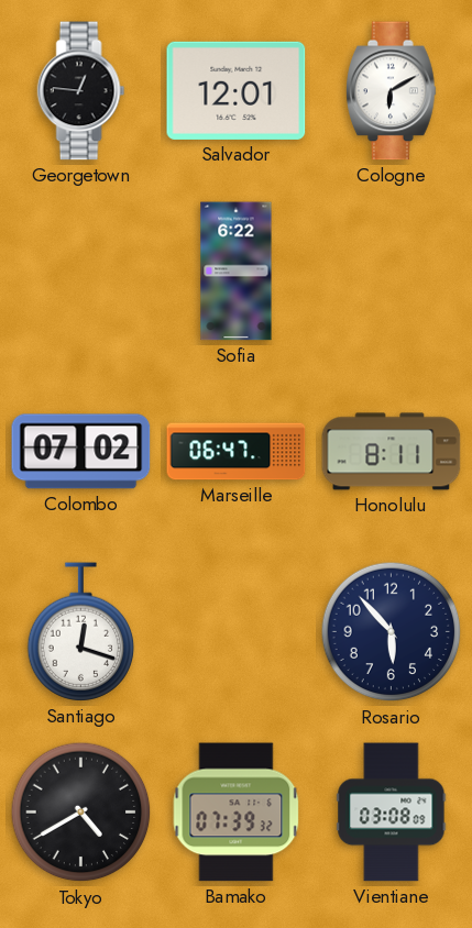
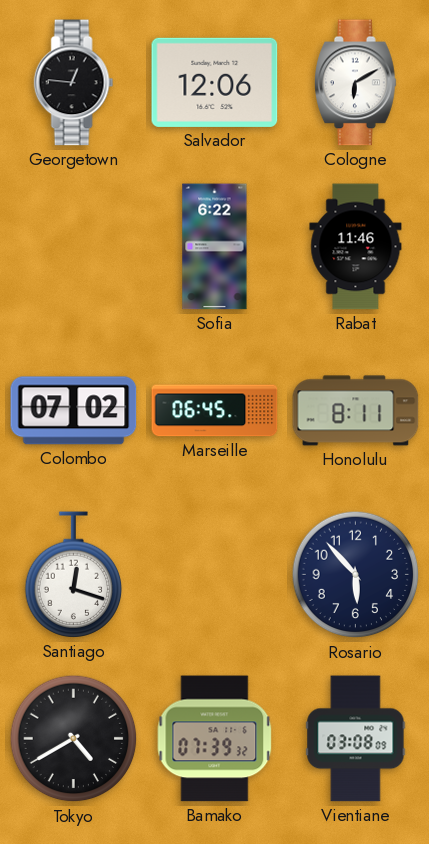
Salvador: 12:01 -> 12:06 (215, 82)
Rabat: none -> 11:46 (356, 247)
Marseille: 06:47 -> 06:45 (215, 411)
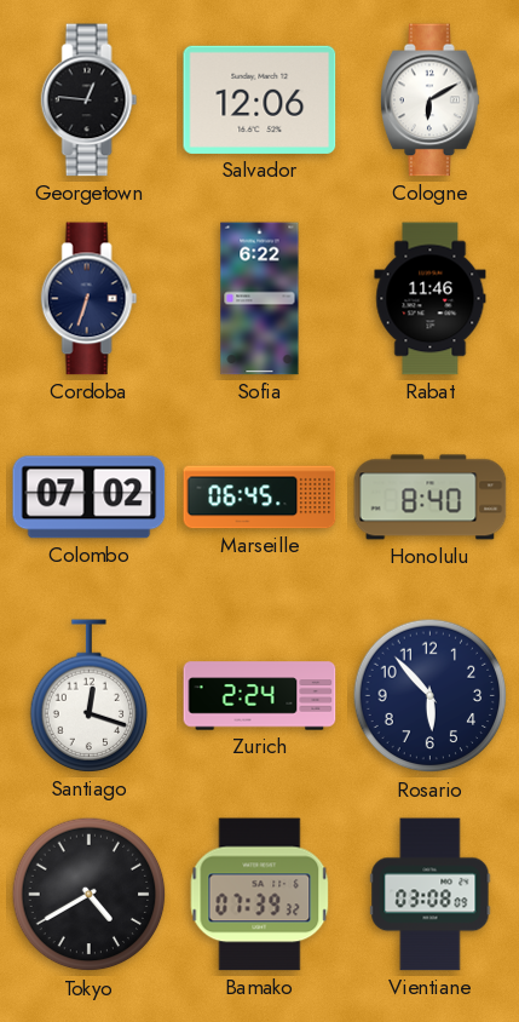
Cordoba: none -> 6:33 (90, 299)
Honolulu: 8:11 -> 8:40 (431, 498)
Zurich: none -> 2:24 (260, 696)
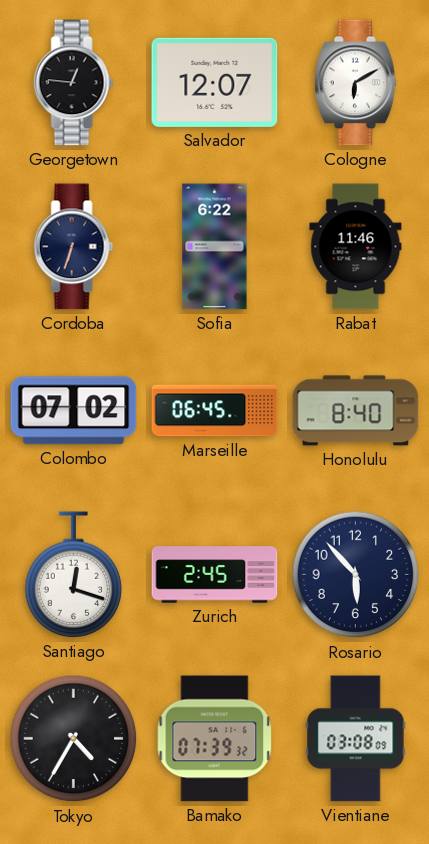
Salvador: 12:06 -> 12:07 (215, 82)
Zurich: 2:24 -> 2:45 (215, 575)
Tokyo: 4:40 -> 4:35 (74, 739)
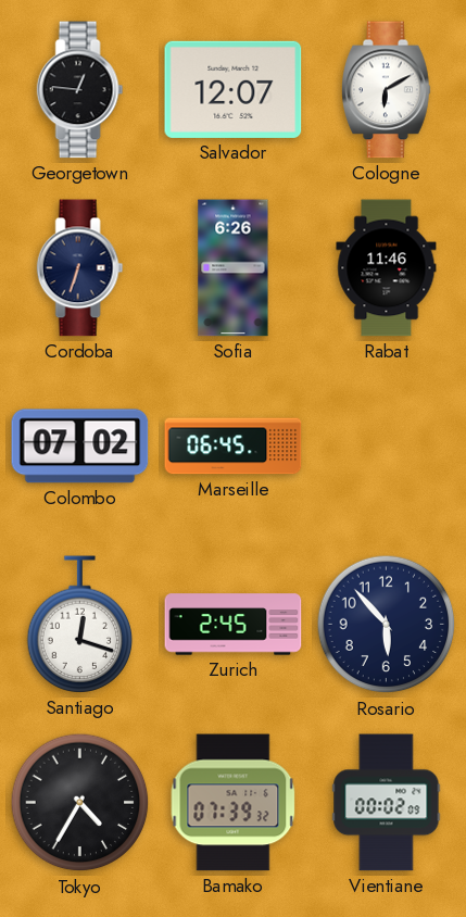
Sofia: 6:22 -> 6:26 (234, 268)
Honolulu: 8:40 -> none (356, 411)
Vientiane: 03:08 -> 00:02 (387, 803)
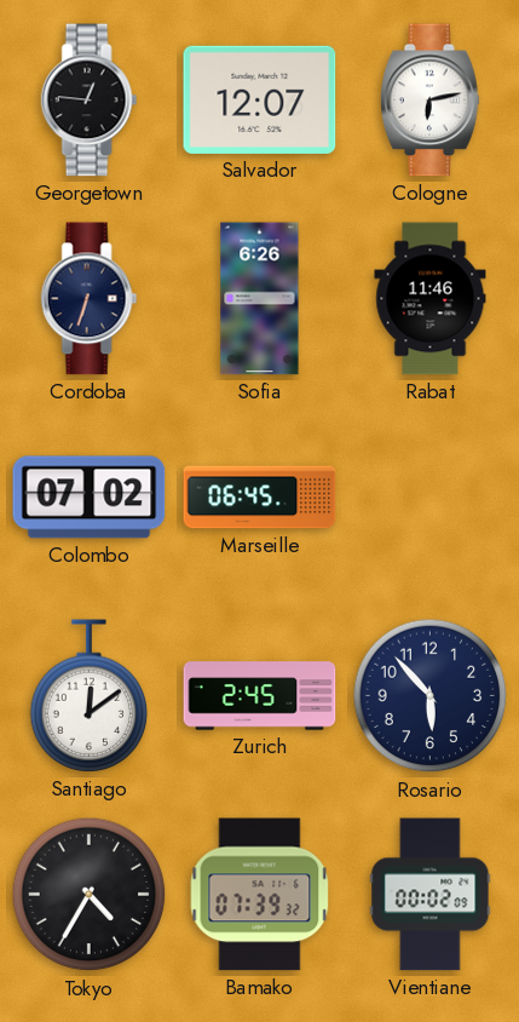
Cologne: 6:10 -> 6:13 (431, 101)
Santiago: 12:18 -> 12:09 (90, 696)
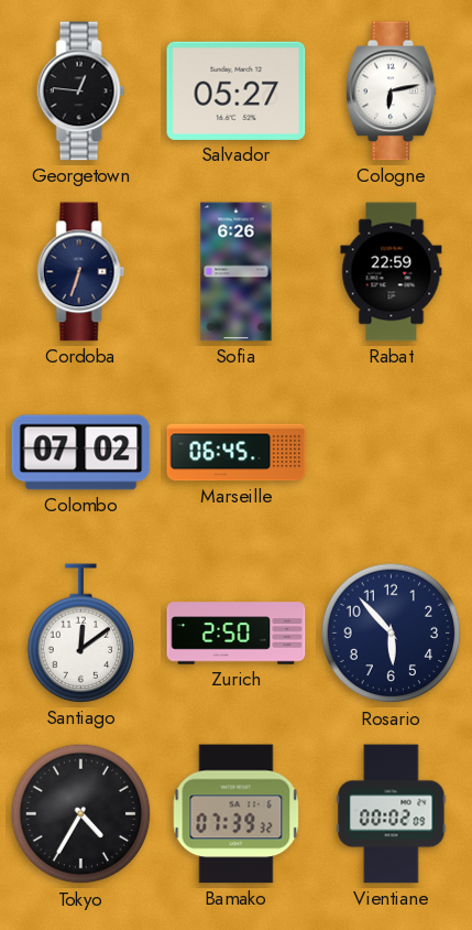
Salvador: 12:07 -> 05:27 (237, 90)
Rabat: 11:46 -> 22:59 (392, 272)
Zurich: 2:45 -> 2:50 (237, 634)
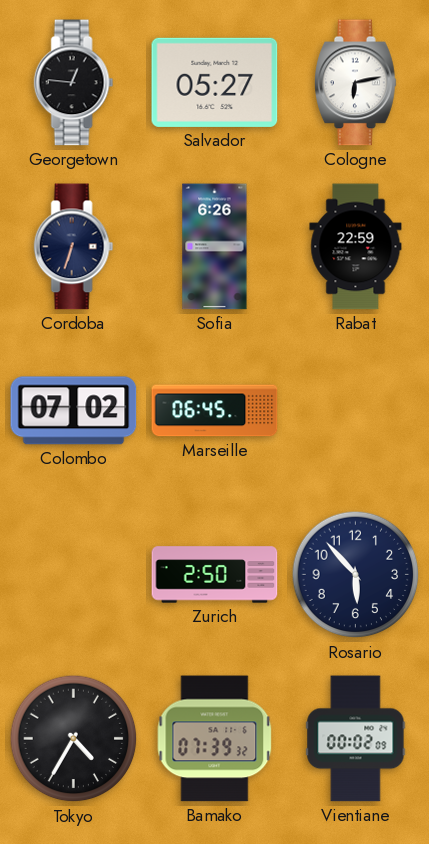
Santiago: 12:09 -> none (81, 634)
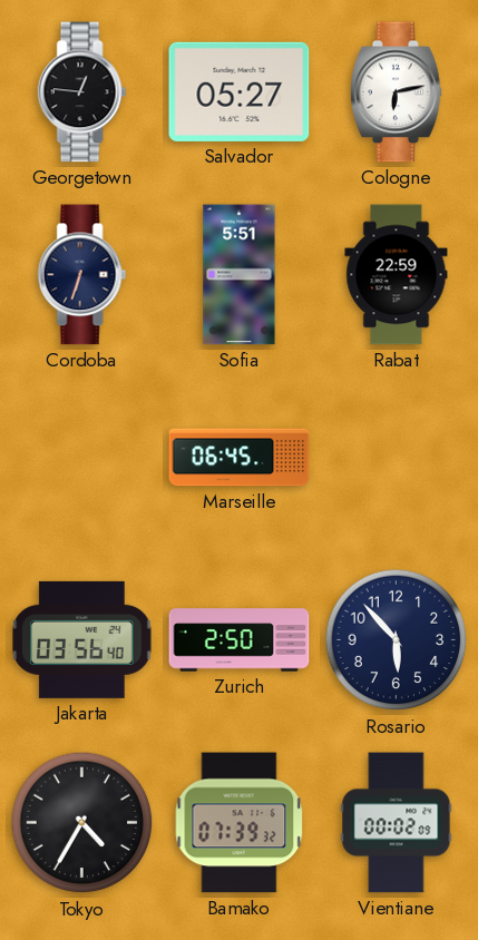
Sofia: 6:26 -> 5:51 (240, 275)
Colombo: 07:02 -> none (74, 411)
Jakarta: none -> 03:56 (82, 639)
